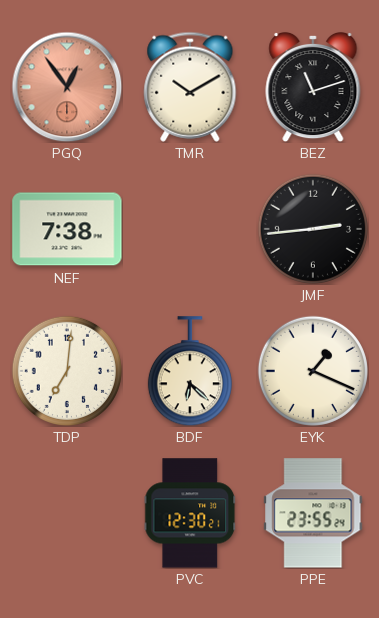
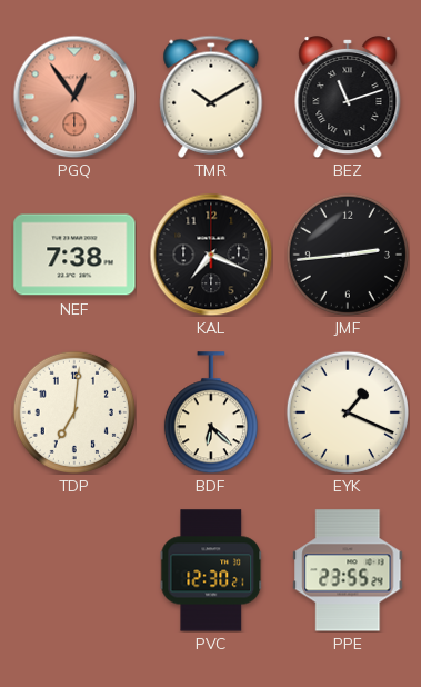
KAL: none -> 7:19 (211, 255)
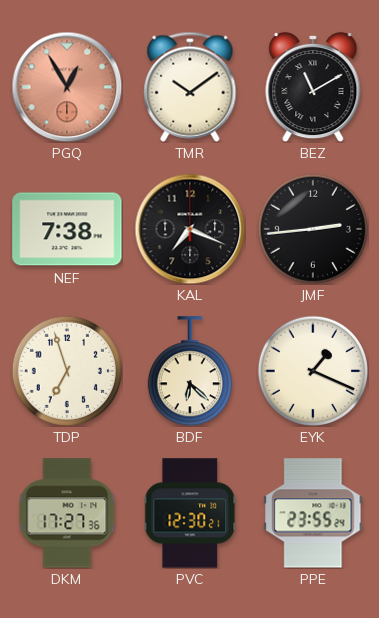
PGQ: 12:54 -> 12:55 (67, 87)
TMR: 10:10 -> 10:09 (190, 87)
BEZ: 11:12 -> 11:10 (313, 87)
TDP: 7:01 -> 6:57 (67, 371)
DKM: none -> 17:27 (67, 513)
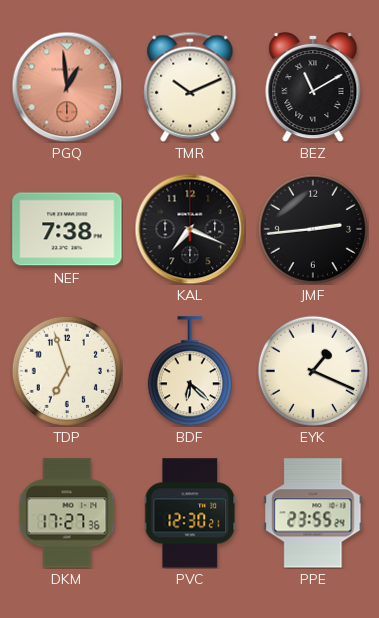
PGQ: 12:55 -> 12:59 (67, 87)
TMR: 10:09 -> 10:11 (190, 87)
